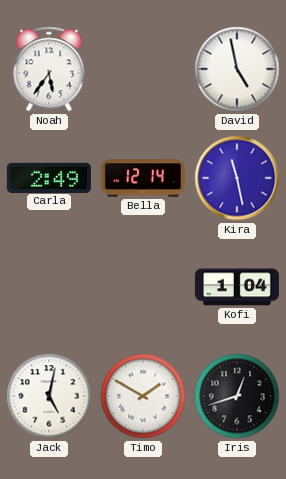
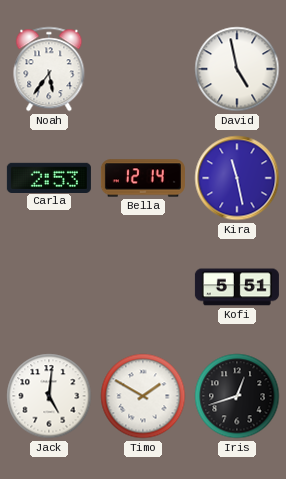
Carla: 2:49 -> 2:53 (49, 177)
Kofi: 1:04 -> 5:51 (237, 287)
Jack: 5:02 -> 5:01 (49, 396)
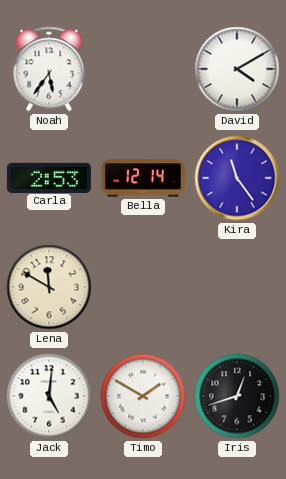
David: 4:58 -> 4:10 (237, 69)
Kira: 11:28 -> 11:24 (237, 178)
Lena: none -> 11:50 (49, 287)
Kofi: 5:51 -> none (237, 287)
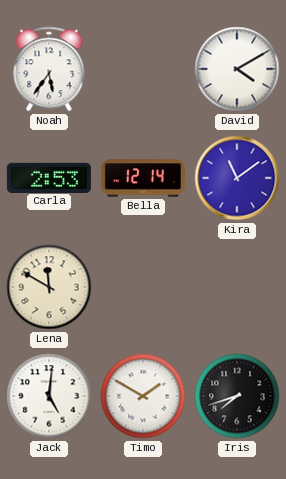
Kira: 11:24 -> 11:09 (237, 178)
Iris: 12:42 -> 7:42 (237, 396)
